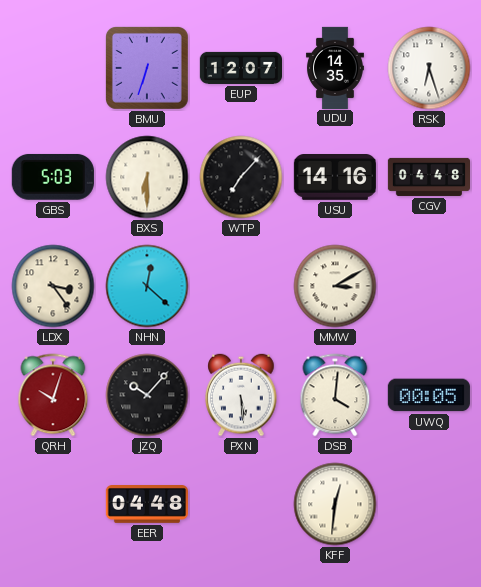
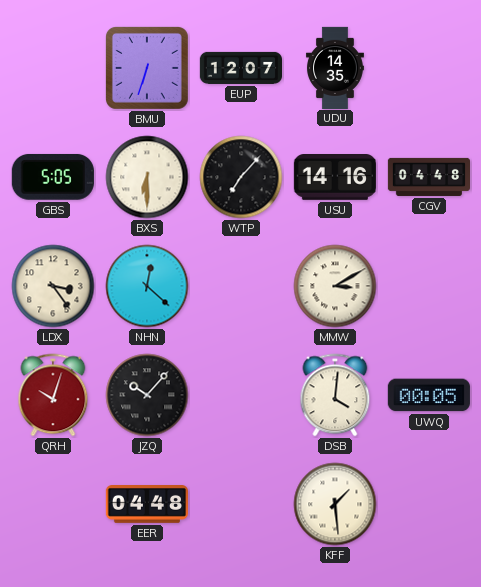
RSK: 6:27 -> none (429, 68)
GBS: 5:03 -> 5:05 (53, 177)
PXN: 5:29 -> none (241, 395)
KFF: 12:31 -> 1:29 (335, 504)
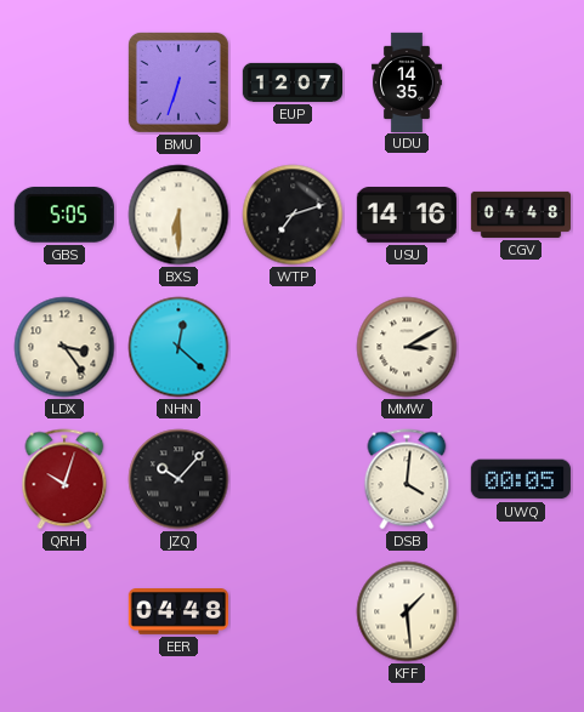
WTP: 7:07 -> 7:12 (293, 215)
